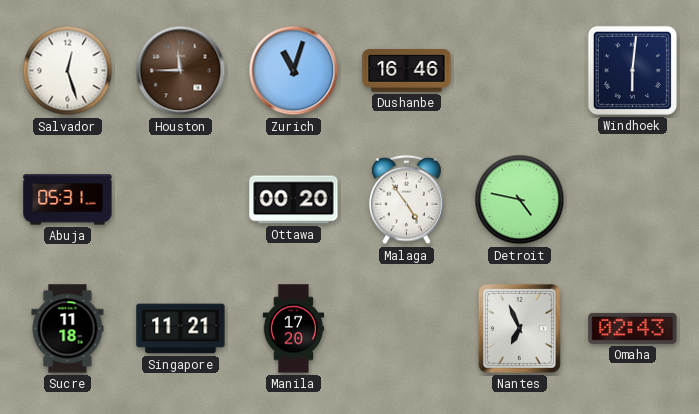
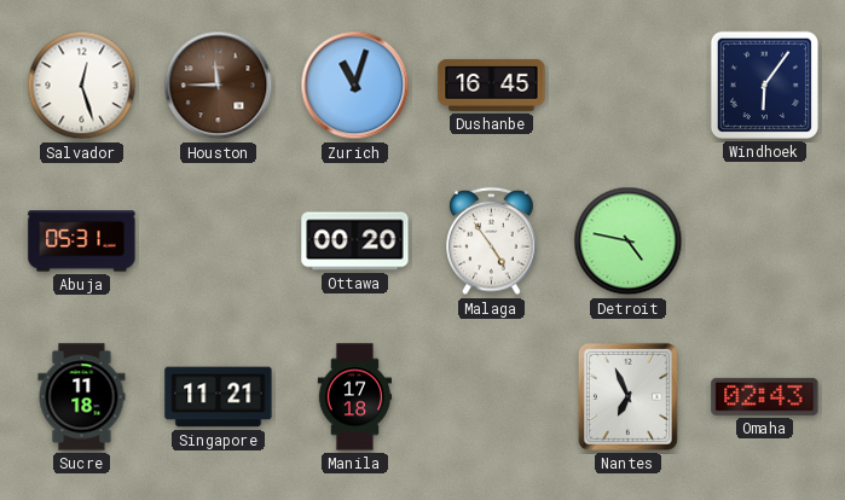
Dushanbe: 16:46 -> 16:45 (492, 85)
Windhoek: 6:01 -> 6:06 (764, 85)
Manila: 17:20 -> 17:18 (355, 397)
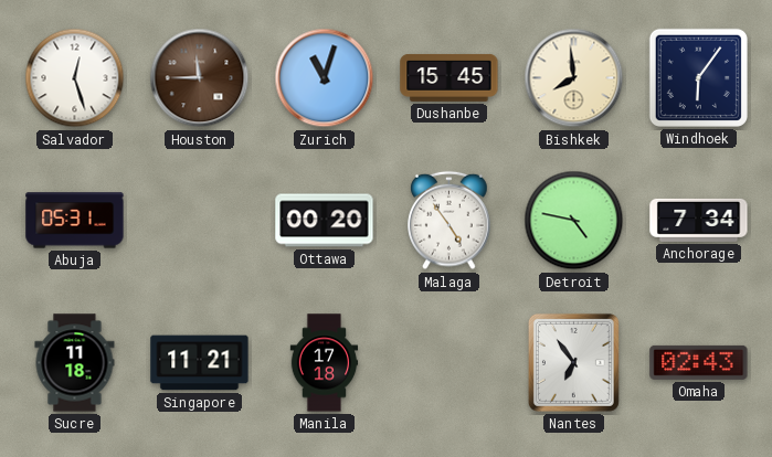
Dushanbe: 16:45 -> 15:45 (450, 77)
Bishkek: none -> 7:59 (574, 78)
Anchorage: none -> 7:34 (699, 220)
Nantes: 6:56 -> 6:54 (573, 362)
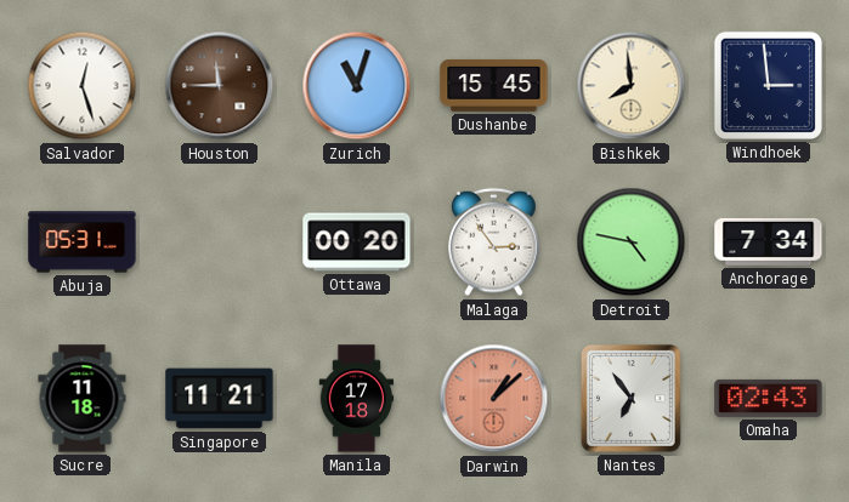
Windhoek: 6:06 -> 2:59 (768, 85)
Malaga: 4:54 -> 2:54 (494, 243)
Darwin: none -> 1:08 (494, 399)
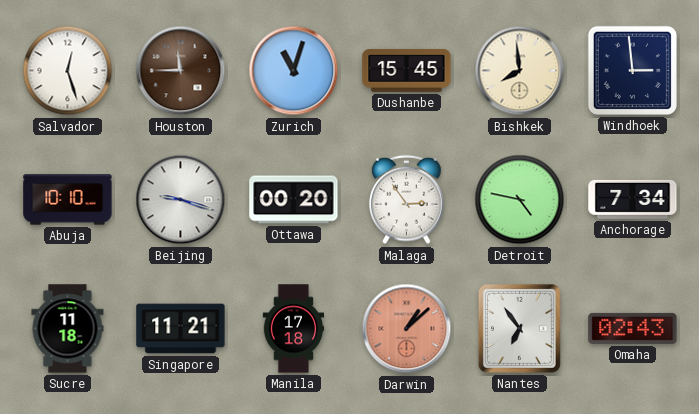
Abuja: 05:31 -> 10:10 (68, 200)
Beijing: none -> 9:18 (181, 200)
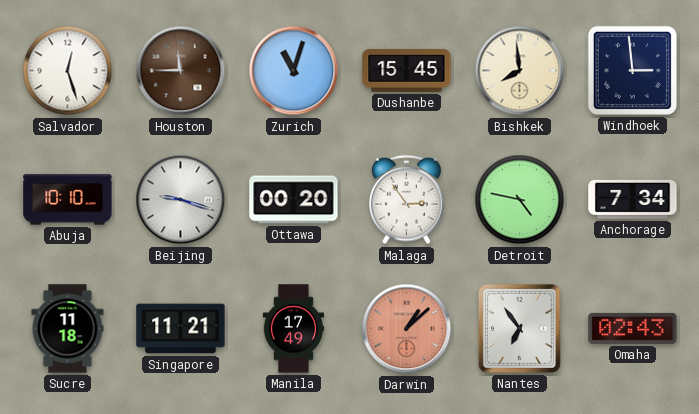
Manila: 17:18 -> 17:49 (294, 329)
